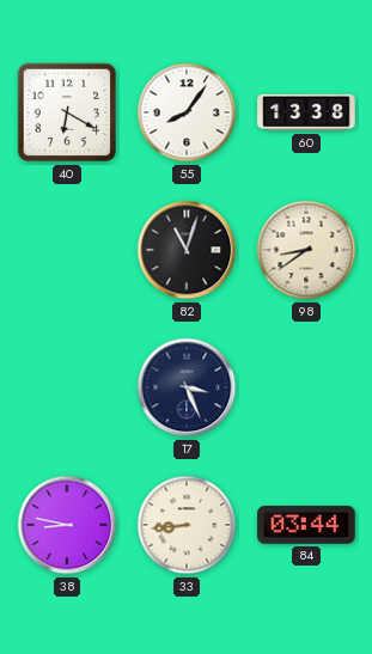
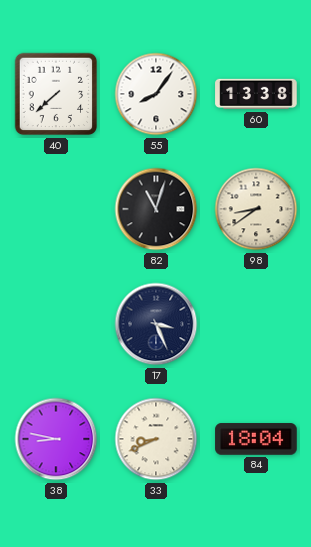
40: 6:20 -> 7:38 (56, 94)
33: 8:44 -> 8:41 (156, 439)
84: 03:44 -> 18:04 (256, 439)
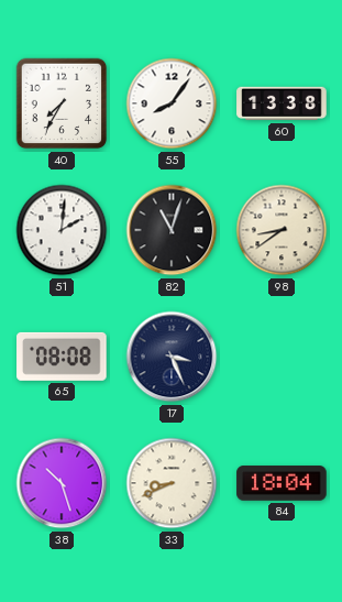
40: 7:38 -> 7:35 (62, 103)
51: none -> 2:01 (62, 230)
65: none -> 08:08 (62, 357)
38: 8:47 -> 10:27 (62, 483)
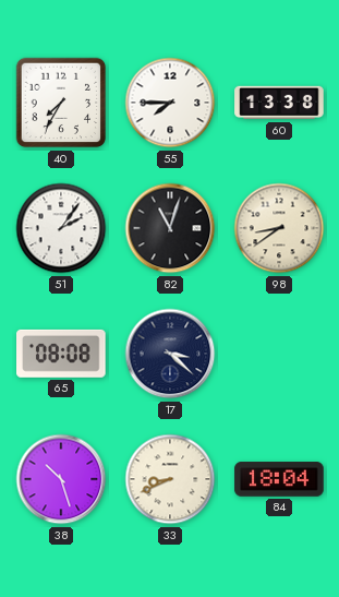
55: 8:06 -> 7:45 (170, 103)
51: 2:01 -> 2:06 (61, 228)
17: 3:26 -> 3:22 (170, 354)
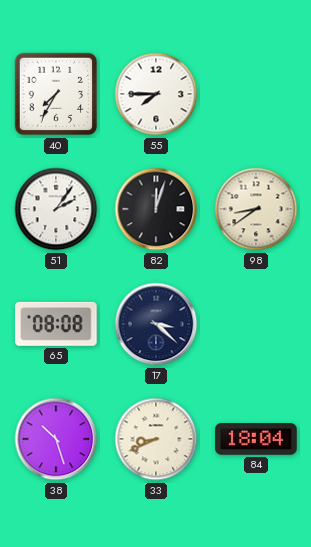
60: 13:38 -> none (279, 103)
82: 11:03 -> 12:03 (156, 209)
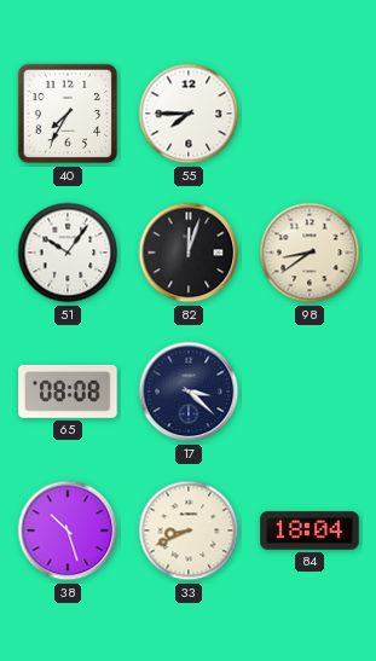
51: 2:06 -> 10:06 (68, 253)
